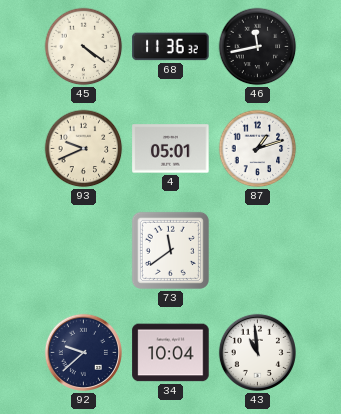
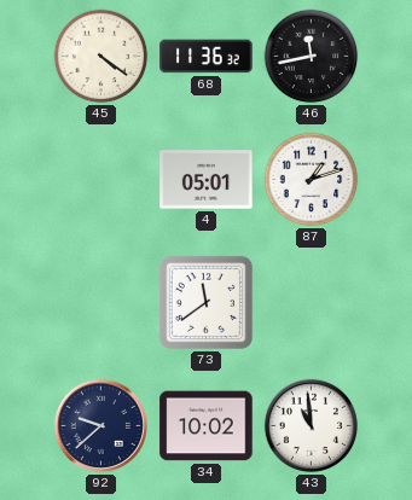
93: 9:41 -> none (84, 149)
34: 10:04 -> 10:02 (207, 426)
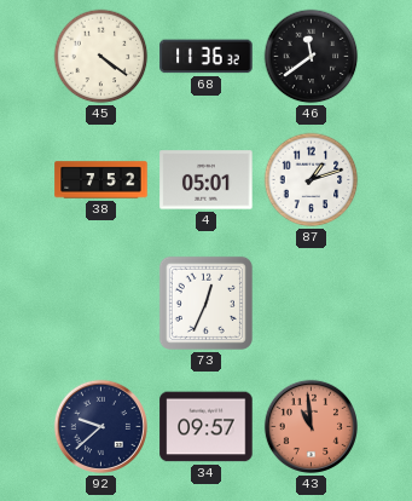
46: 11:43 -> 11:39 (312, 57)
38: none -> 7:52 (101, 180)
73: 11:39 -> 12:34 (205, 303)
34: 10:02 -> 09:57 (207, 427)
43 dial: white -> salmon (311, 426)
